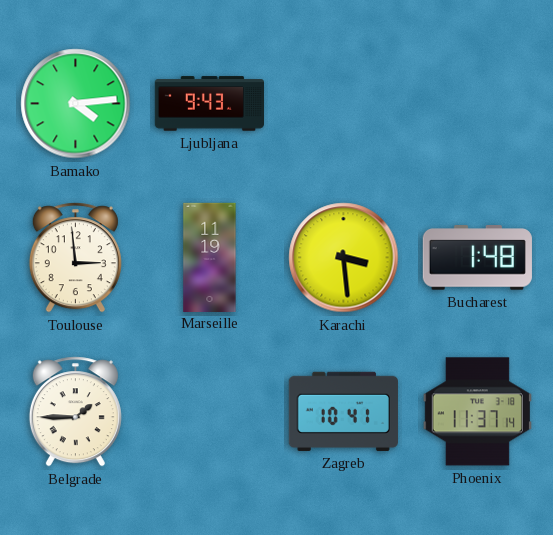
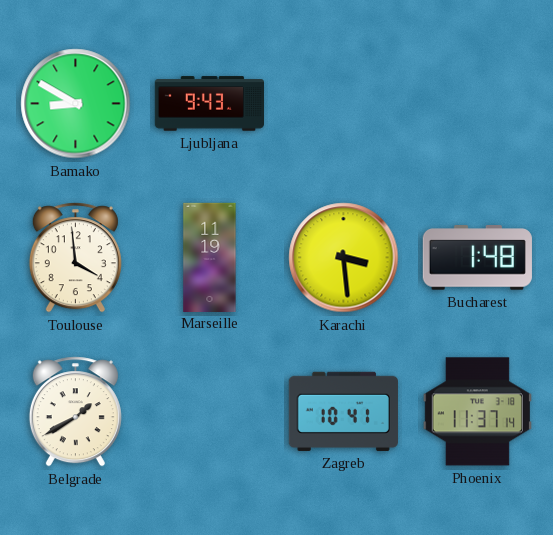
Bamako: 4:14 -> 8:50 (76, 104)
Toulouse: 2:59 -> 3:59 (75, 258)
Belgrade: 1:45 -> 1:40 (75, 412)
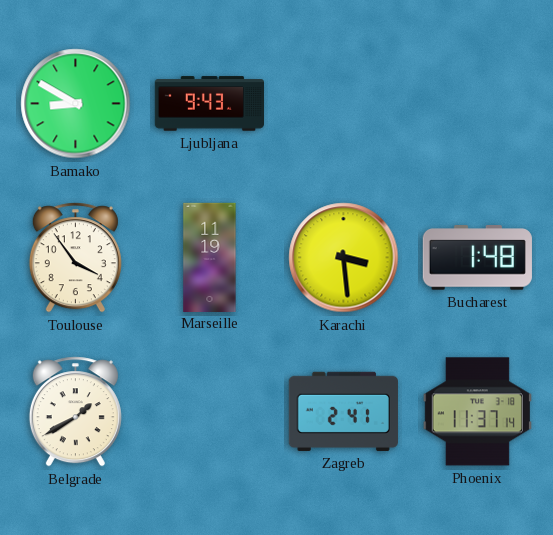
Toulouse: 3:59 -> 3:54 (75, 258)
Zagreb: 10:41 -> 2:41 (343, 411)
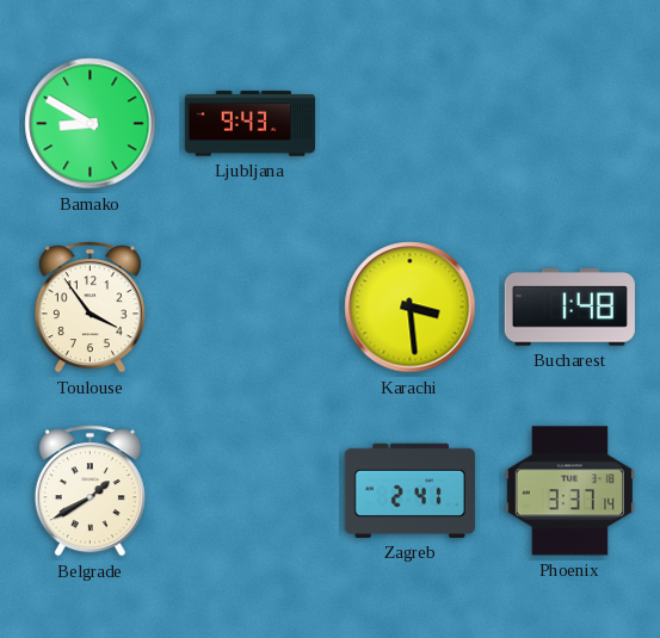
Marseille: 11:19 -> none (210, 257)
Phoenix: 11:37 -> 3:37 (569, 491)
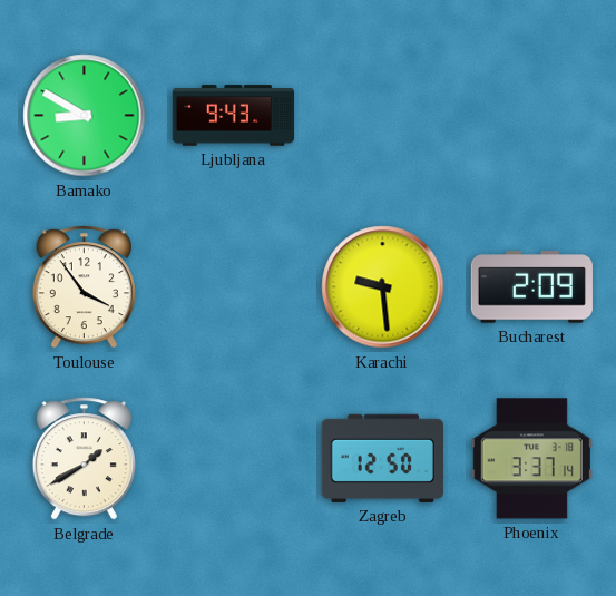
Karachi: 3:29 -> 9:29 (383, 287)
Bucharest: 1:48 -> 2:09 (531, 287)
Zagreb: 2:41 -> 12:50 (382, 458)
